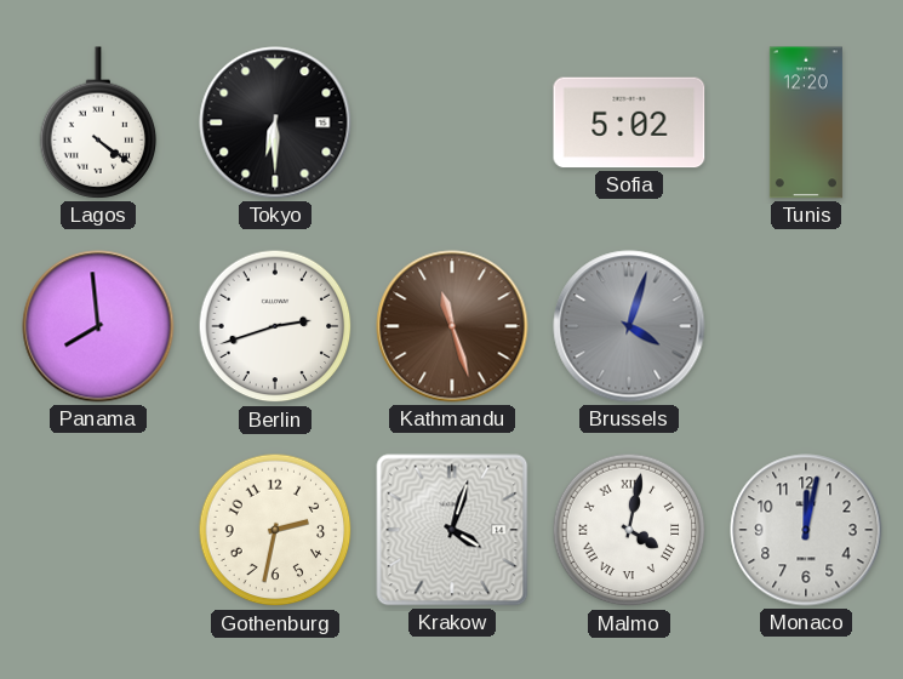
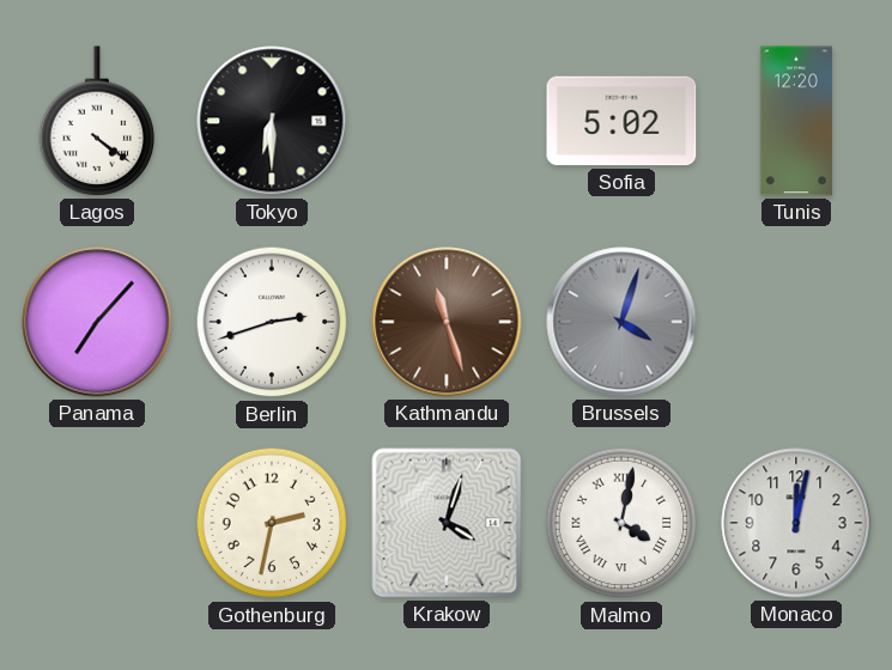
Panama: 7:59 -> 7:07 (97, 322)
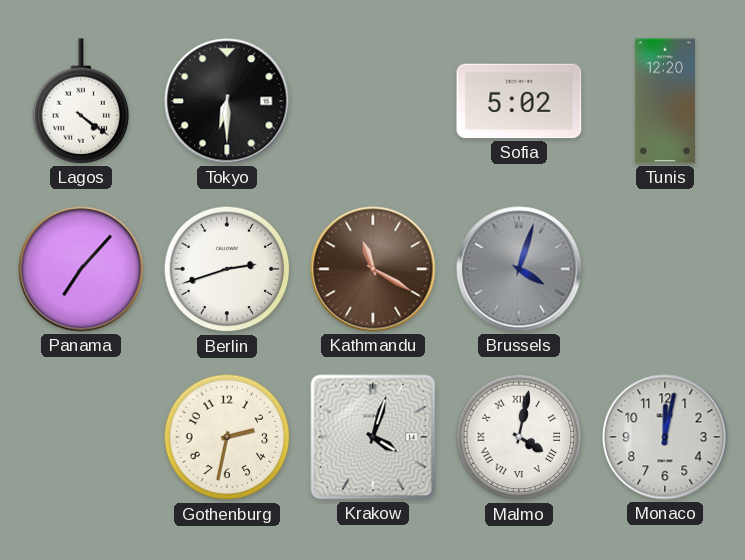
Kathmandu: 11:27 -> 11:20 (373, 269)
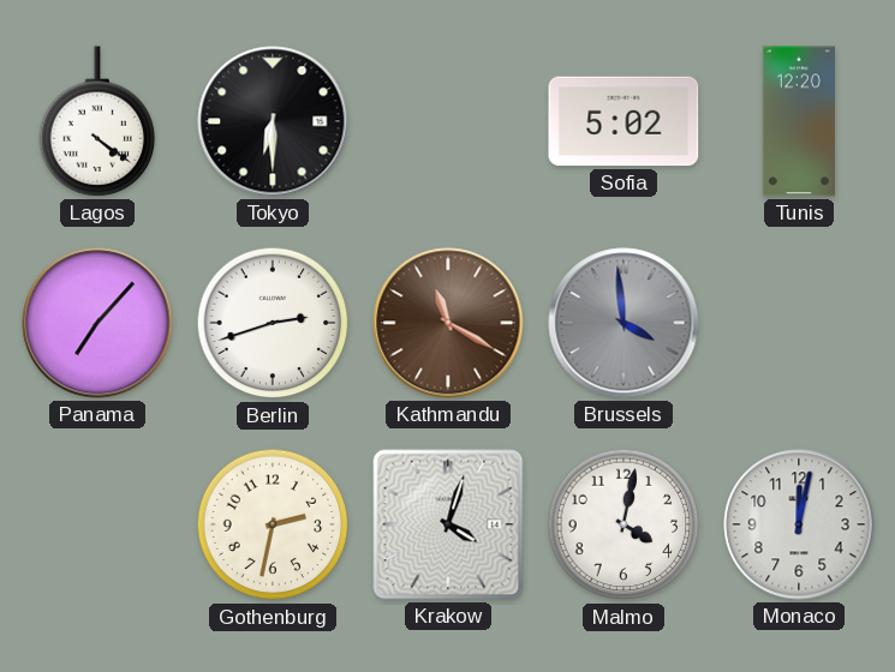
Brussels: 4:03 -> 3:59 (623, 323)
Malmo numerals: Roman -> Arabic (623, 524)
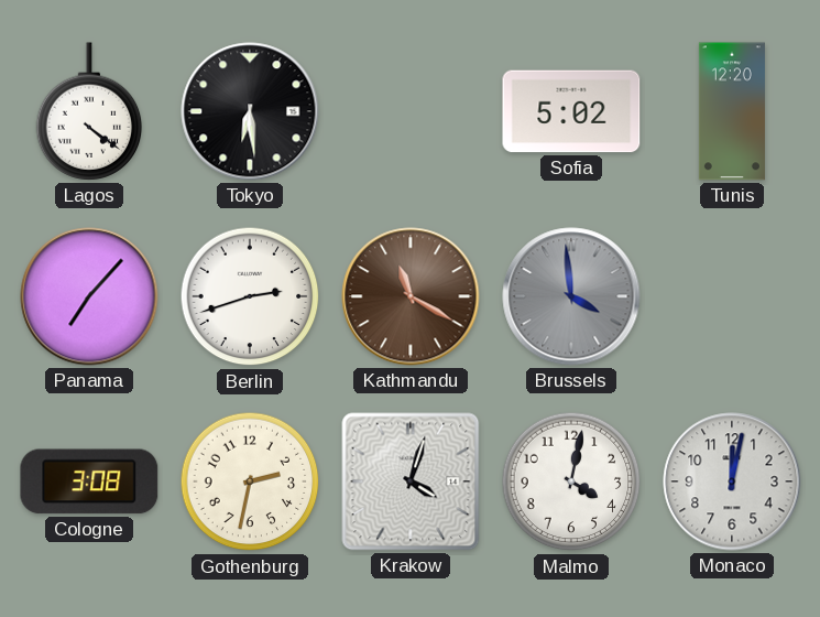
Tokyo: 6:30 -> 6:29 (250, 111)
Cologne: none -> 3:08 (89, 481)
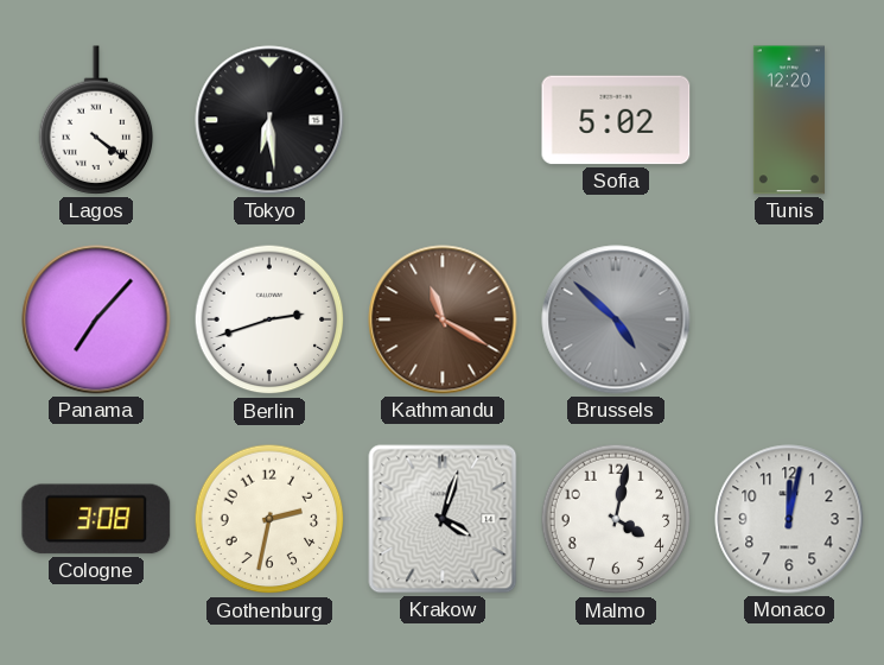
Brussels: 3:59 -> 4:52 (616, 319)
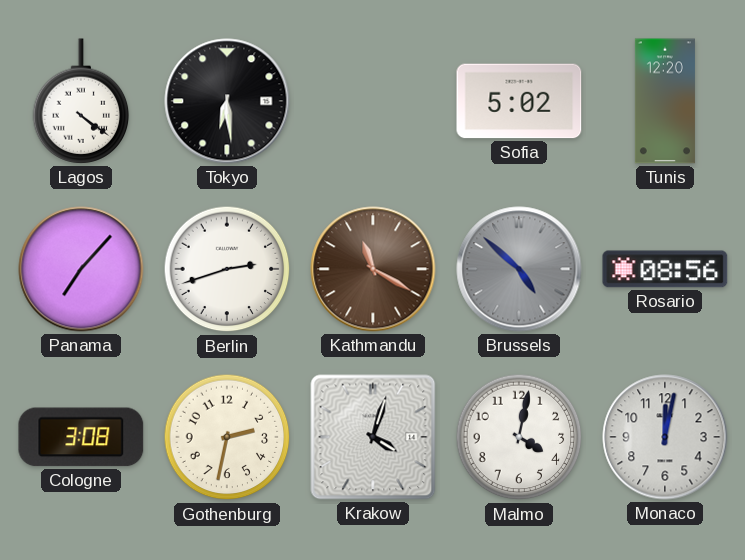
Rosario: none -> 08:56 (665, 269)
